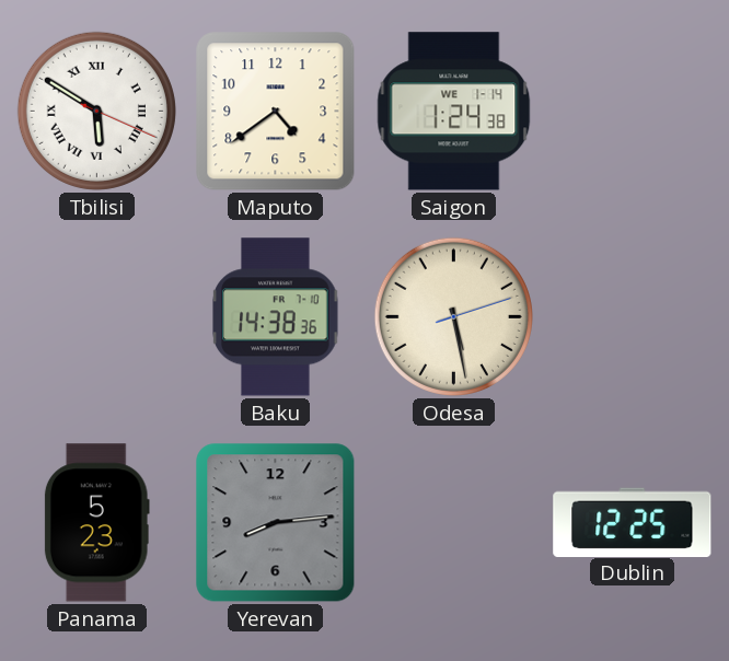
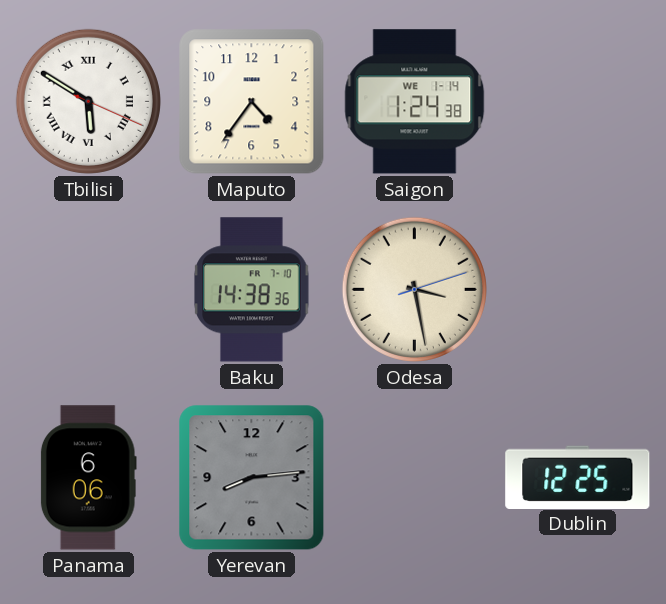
Maputo: 4:39 -> 4:36 (252, 102)
Odesa: 5:28 -> 3:28 (414, 289)
Panama: 5:23 -> 6:06 (88, 478)
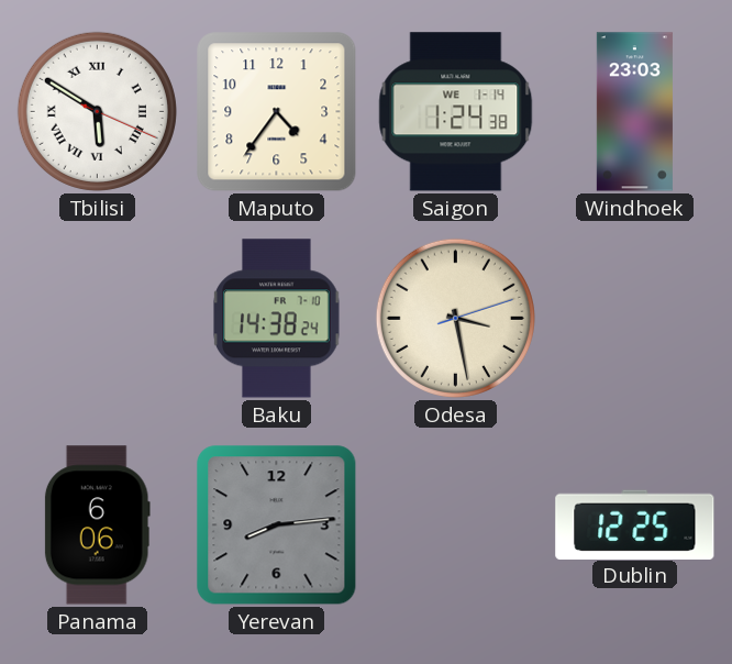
Windhoek: none -> 23:03 (634, 112)
Baku: 14:38:36 -> 14:38:24 (277, 319)
